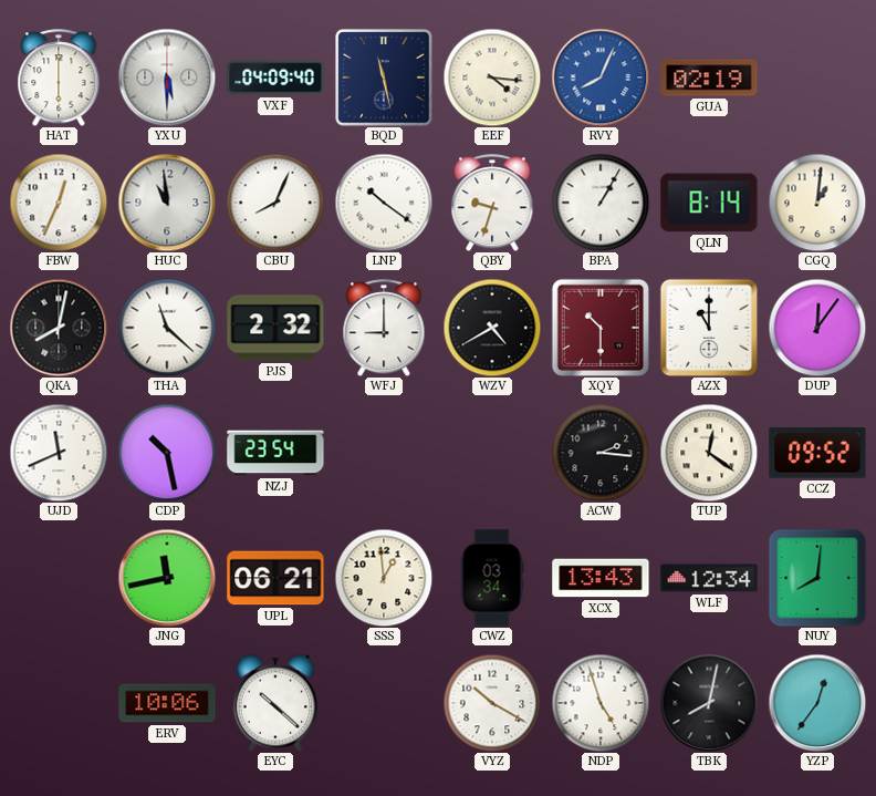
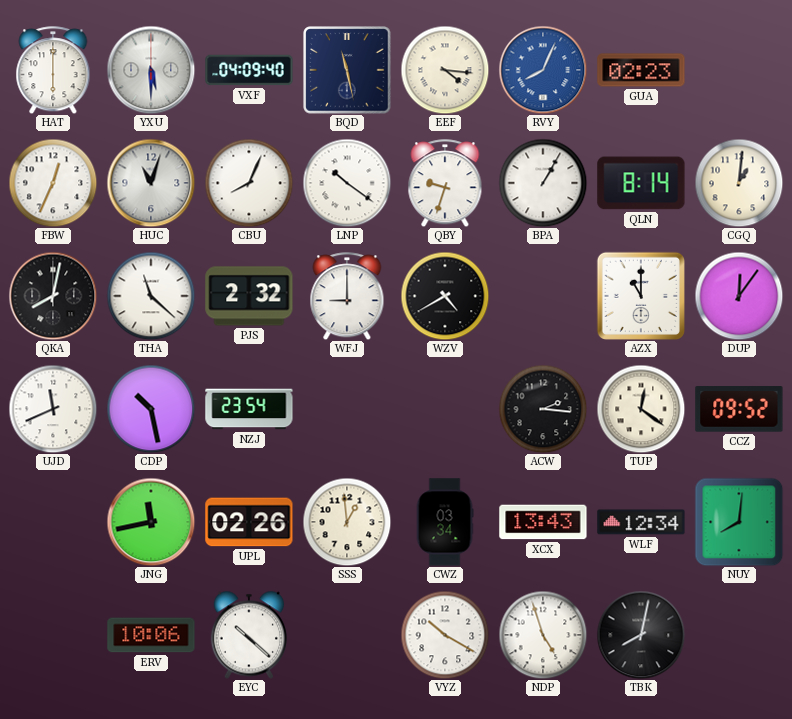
GUA: 02:19 -> 02:23 (641, 70)
HUC: 10:59 -> 11:03 (151, 183)
XQY: 10:30 -> none (601, 328)
UPL: 06:21 -> 02:26 (249, 522)
YZP: 12:36 -> none (817, 703)
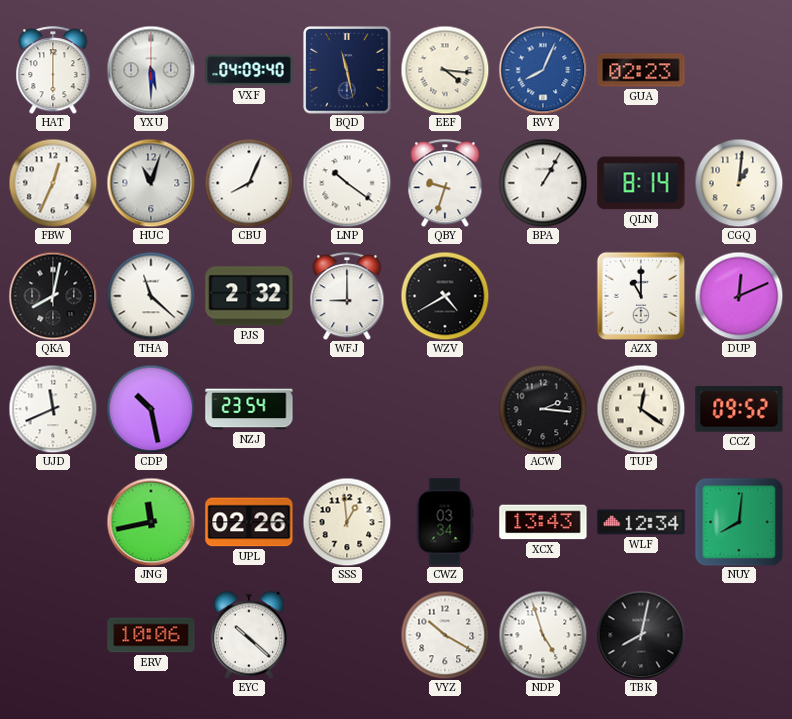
DUP: 12:06 -> 12:11 (739, 296)
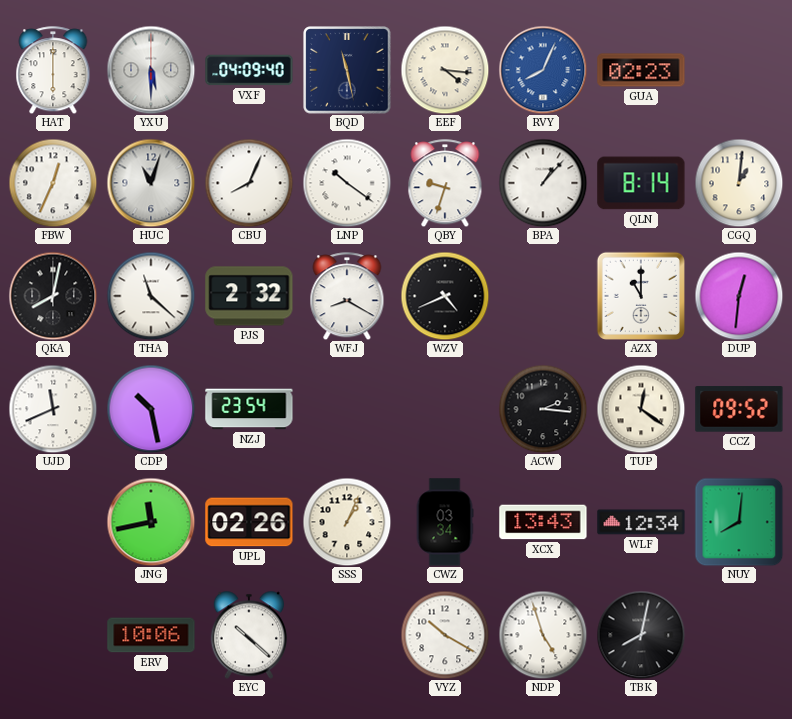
BPA: 1:05 -> 1:07 (543, 183)
WFJ: 9:00 -> 8:20 (347, 296)
WZV: 4:40 -> 4:41 (445, 296)
DUP: 12:11 -> 12:31 (739, 296)
SSS: 12:59 -> 1:04 (347, 522)
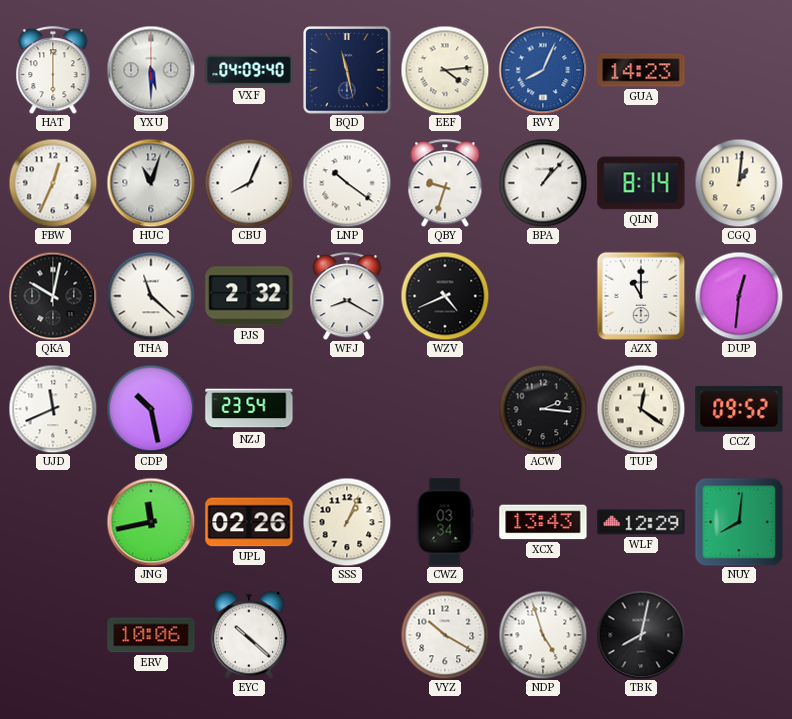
EEF: 4:16 -> 4:14 (445, 70)
GUA: 02:23 -> 14:23 (641, 70)
QKA: 8:02 -> 10:02 (53, 296)
WLF: 12:34 -> 12:29 (641, 522)
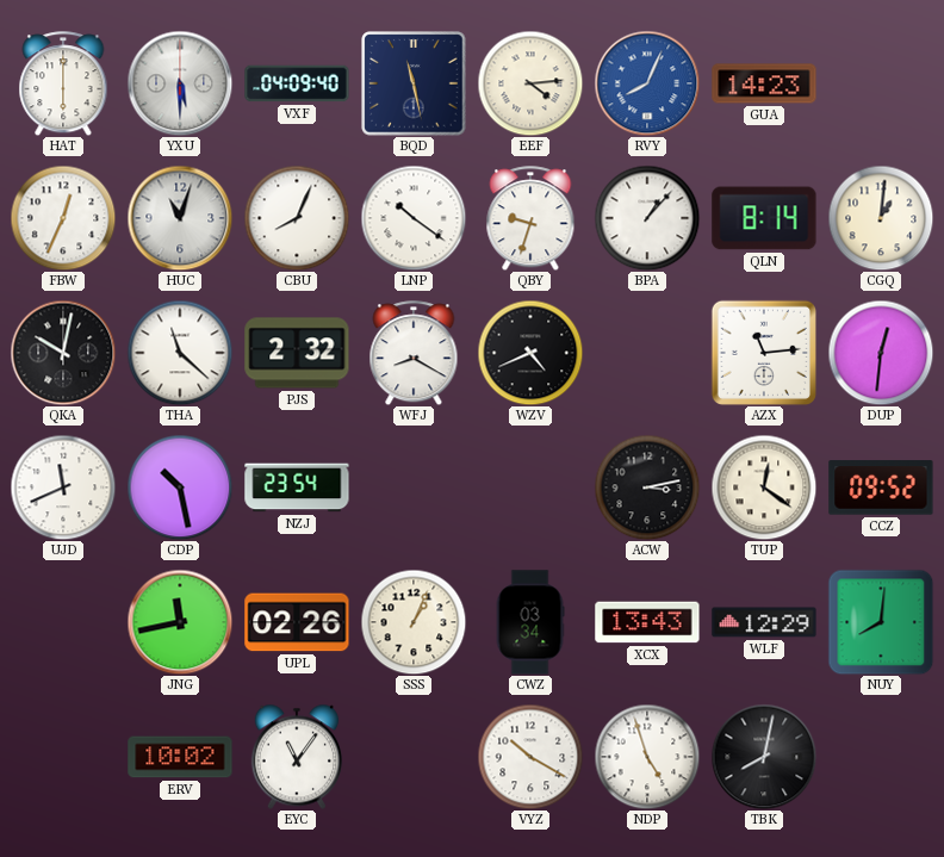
AZX: 11:00 -> 11:14 (764, 353)
ACW: 2:16 -> 3:13 (647, 488)
ERV: 10:06 -> 10:02 (180, 757)
EYC: 10:22 -> 11:06 (296, 757)
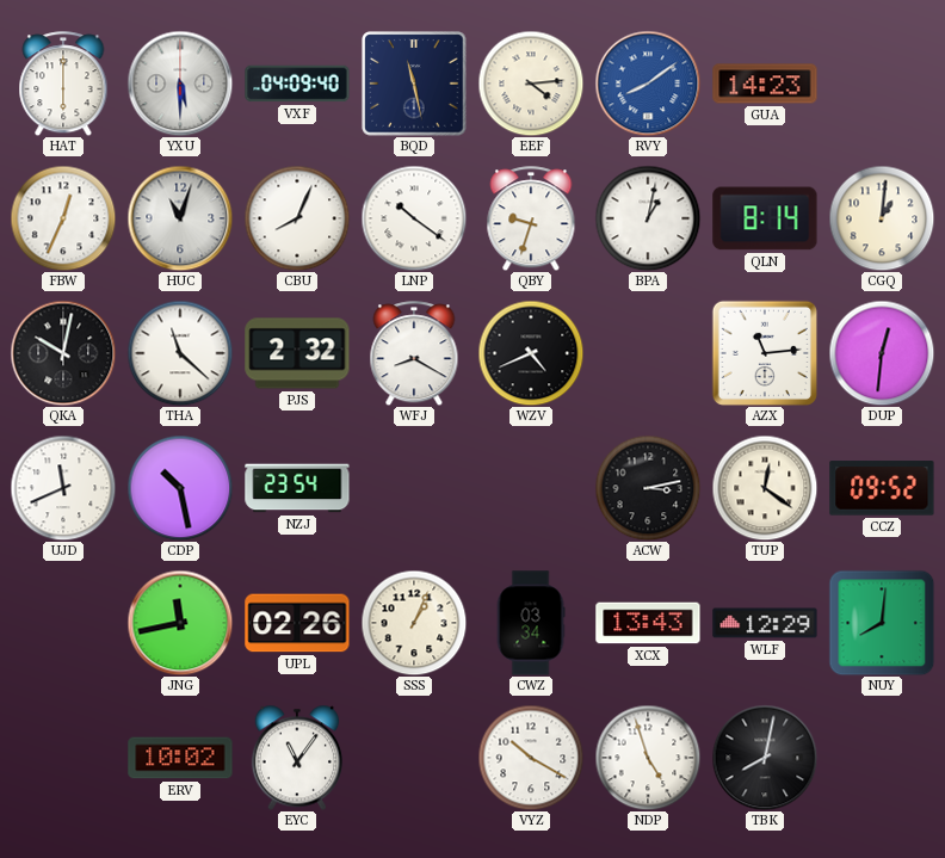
RVY: 8:04 -> 8:09 (648, 84)
BPA: 1:07 -> 1:02 (648, 218)
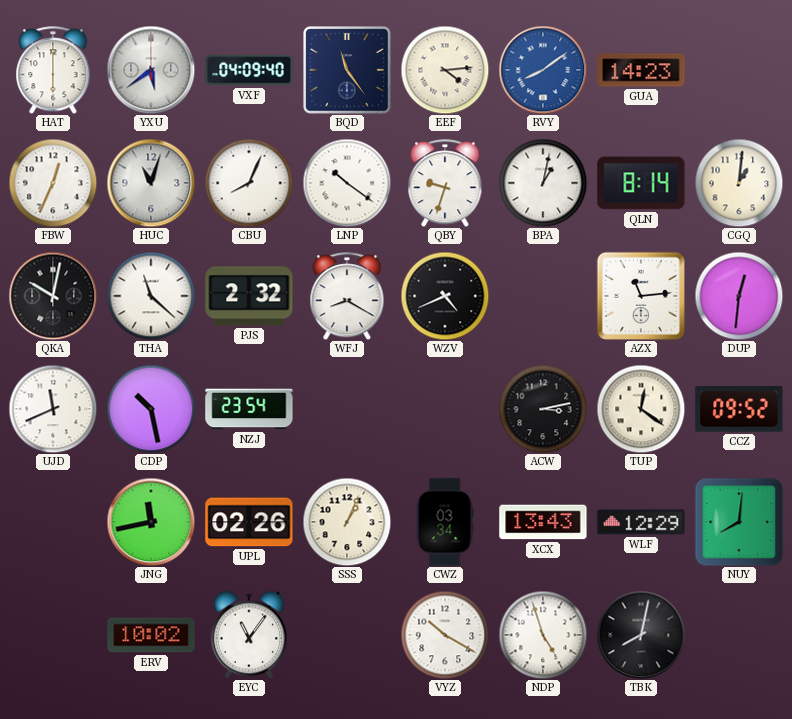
YXU: 5:30 -> 5:39 (151, 70)
BQD: 11:28 -> 11:24 (347, 70)
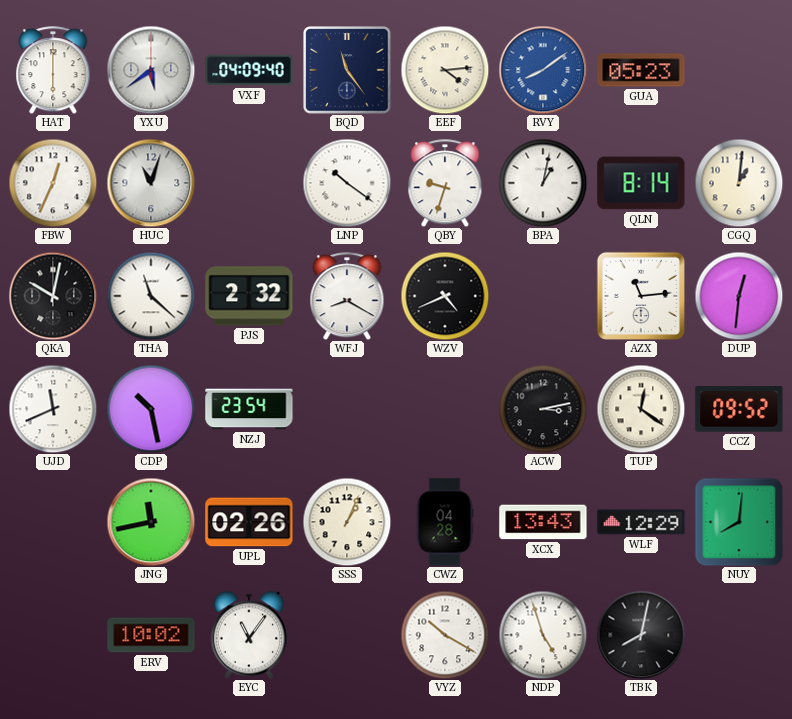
GUA: 14:23 -> 05:23 (641, 70)
CBU: 8:04 -> none (249, 183)
CWZ: 03:34 -> 04:28 (445, 522)
